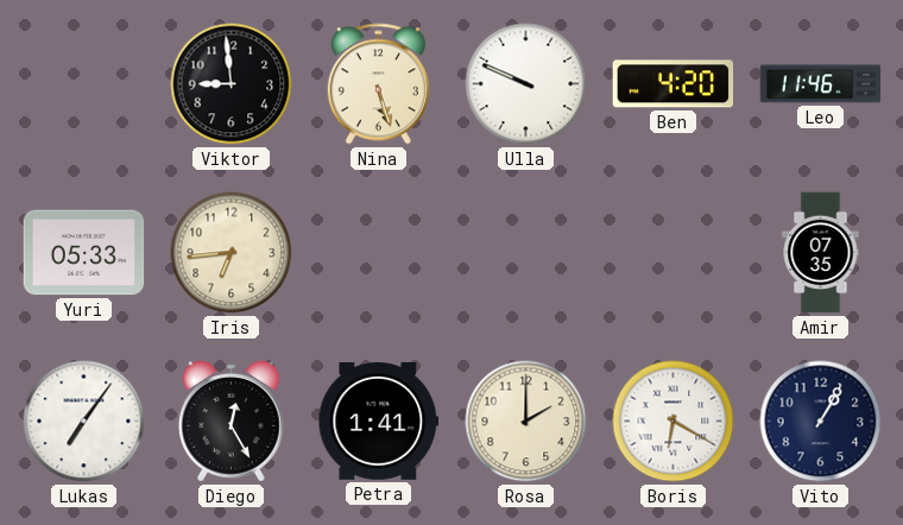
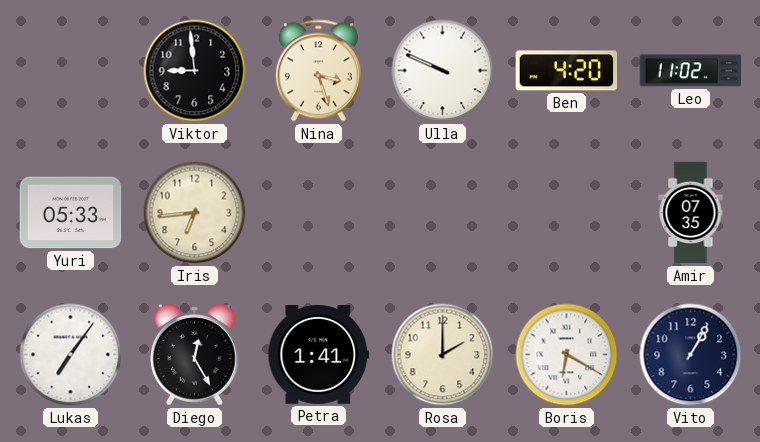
Nina: 5:27 -> 3:27 (318, 71)
Leo: 11:46 -> 11:02 (691, 71)
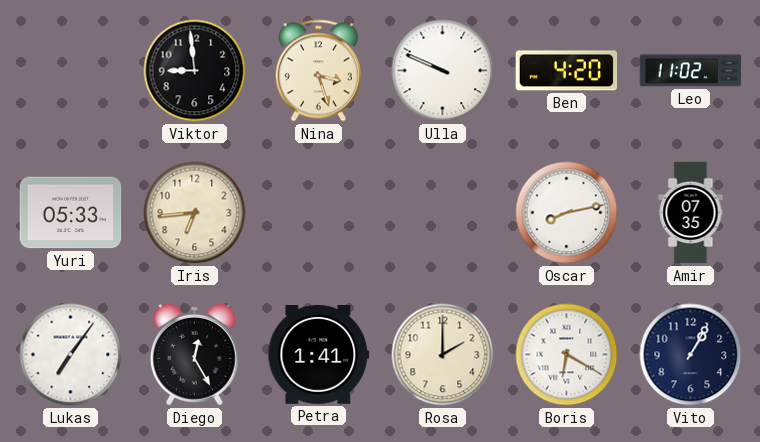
Oscar: none -> 8:13 (567, 213)
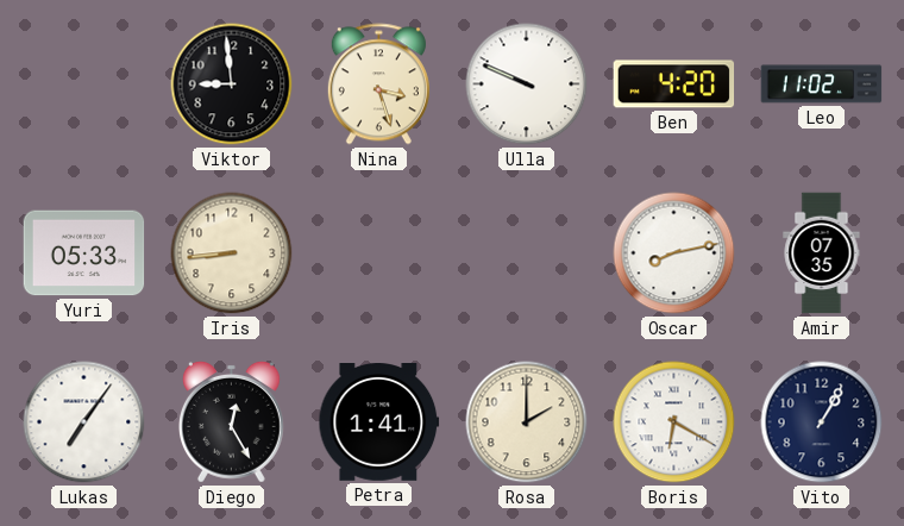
Iris: 6:44 -> 8:44 (232, 253)
